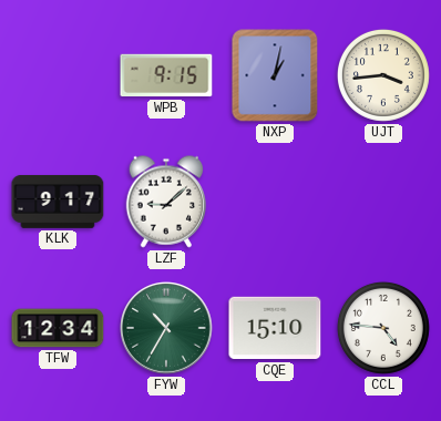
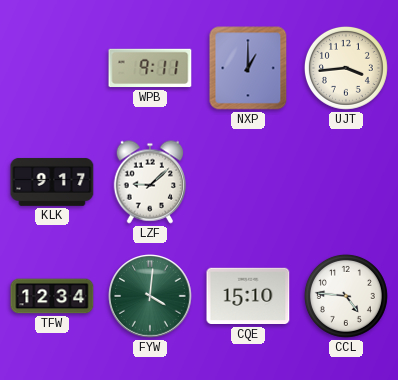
WPB: 9:15 -> 9:11 (150, 68)
NXP: 1:02 -> 1:00 (248, 68)
FYW: 10:35 -> 4:01 (150, 296)
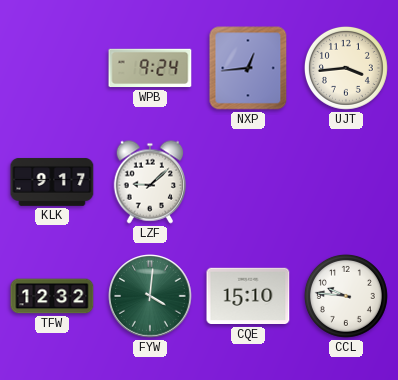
WPB: 9:11 -> 9:24 (150, 68)
NXP: 1:00 -> 12:44 (248, 68)
TFW: 12:34 -> 12:32 (52, 296)
CCL: 4:46 -> 9:46 (346, 296)
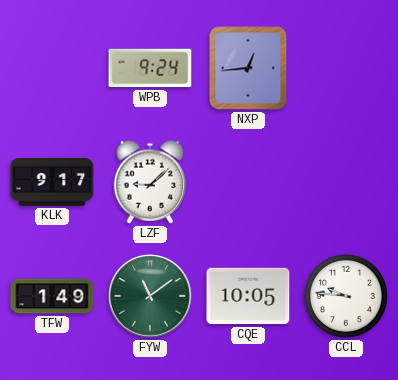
UJT: 3:44 -> none (346, 68)
TFW: 12:32 -> 1:49 (52, 296)
FYW: 4:01 -> 11:09 (150, 296)
CQE: 15:10 -> 10:05 (248, 296)
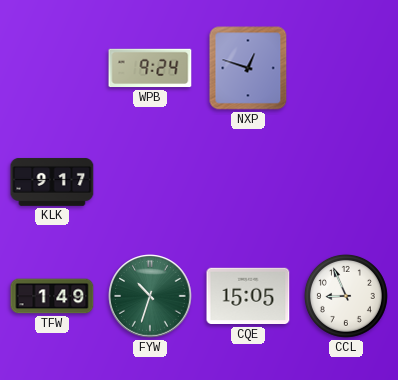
NXP: 12:44 -> 12:48 (248, 68)
LZF: 9:08 -> none (150, 182)
FYW: 11:09 -> 10:33 (150, 296)
CQE: 10:05 -> 15:05 (248, 296)
CCL: 9:46 -> 8:56 (346, 296)
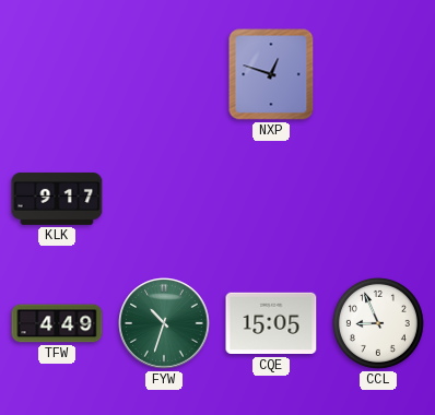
WPB: 9:24 -> none (150, 68)
TFW: 1:49 -> 4:49 (57, 323)
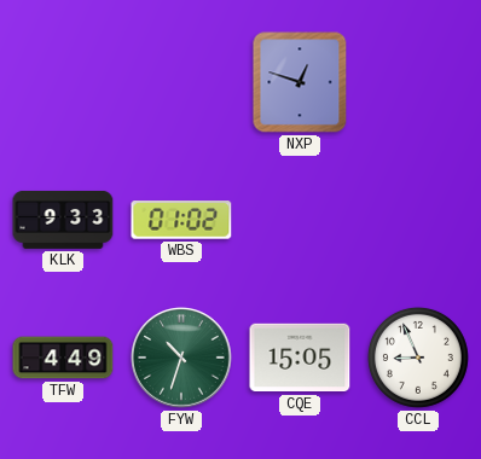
KLK: 9:17 -> 9:33 (63, 220)
WBS: none -> 01:02 (181, 220)
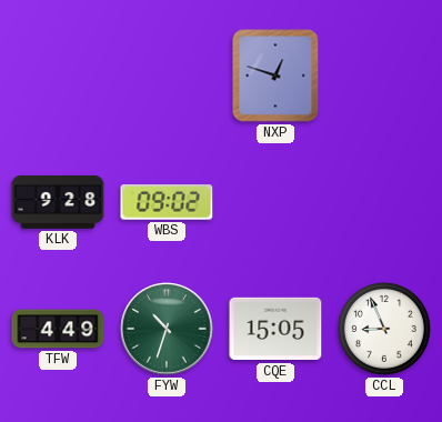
KLK: 9:33 -> 9:28 (58, 202)
WBS: 01:02 -> 09:02 (167, 202)
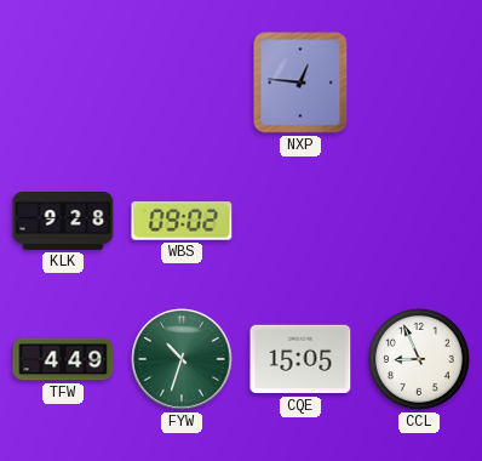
NXP: 12:48 -> 12:46 (300, 82)
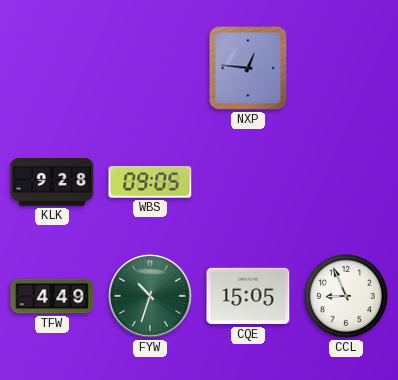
WBS: 09:02 -> 09:05 (150, 182)
